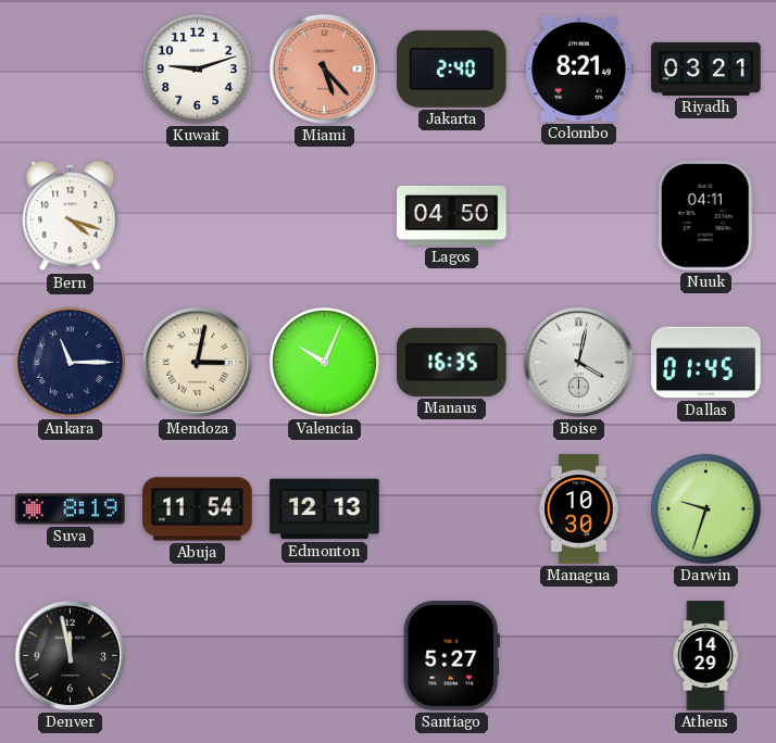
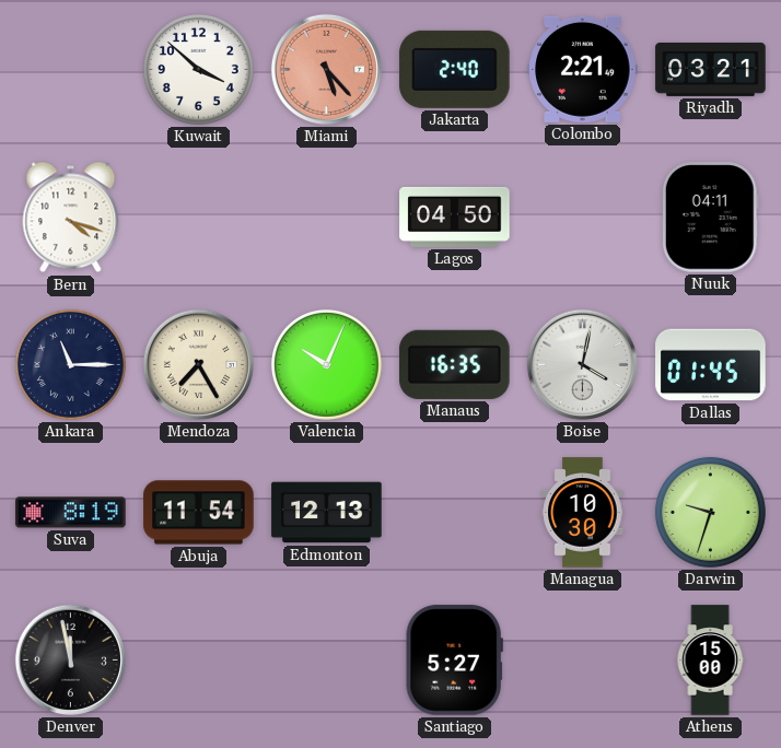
Kuwait: 9:12 -> 3:52 (198, 69)
Colombo: 8:21 -> 2:21 (583, 69)
Mendoza: 3:02 -> 7:25 (198, 364)
Athens: 14:29 -> 15:00 (710, 661)
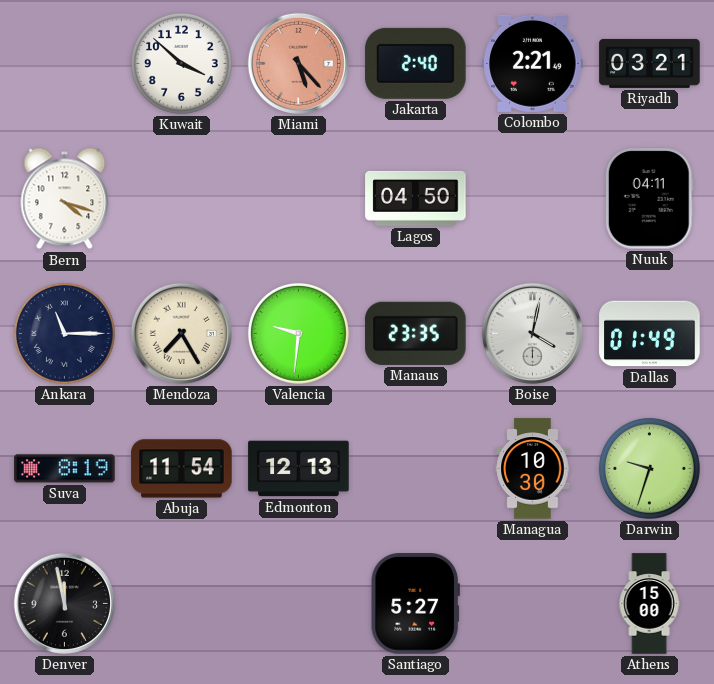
Valencia: 10:04 -> 9:31 (298, 333)
Manaus: 16:35 -> 23:35 (416, 333)
Dallas: 01:45 -> 01:49 (650, 334)
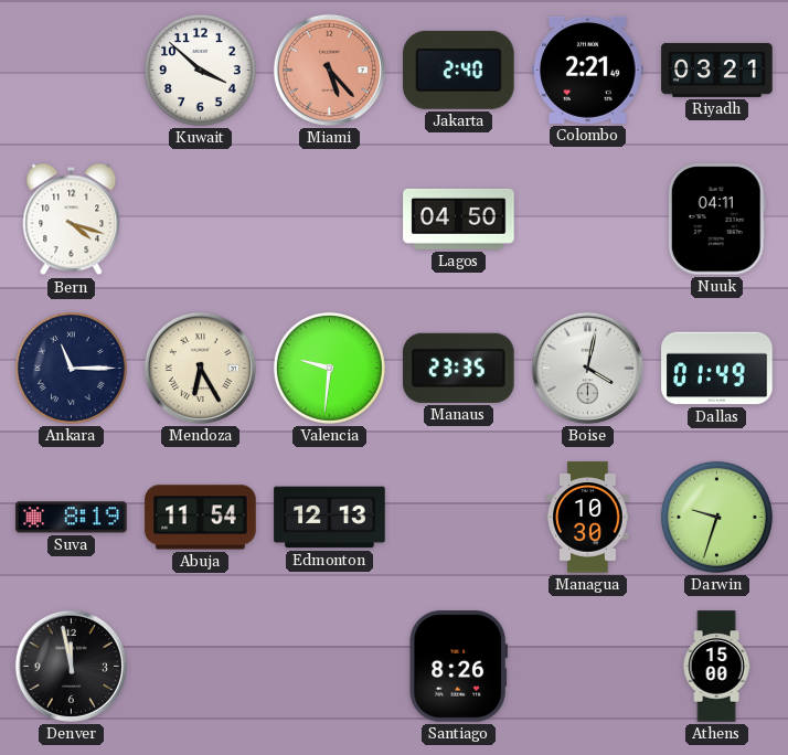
Mendoza: 7:25 -> 6:25 (200, 368)
Santiago: 5:27 -> 8:26 (458, 667)
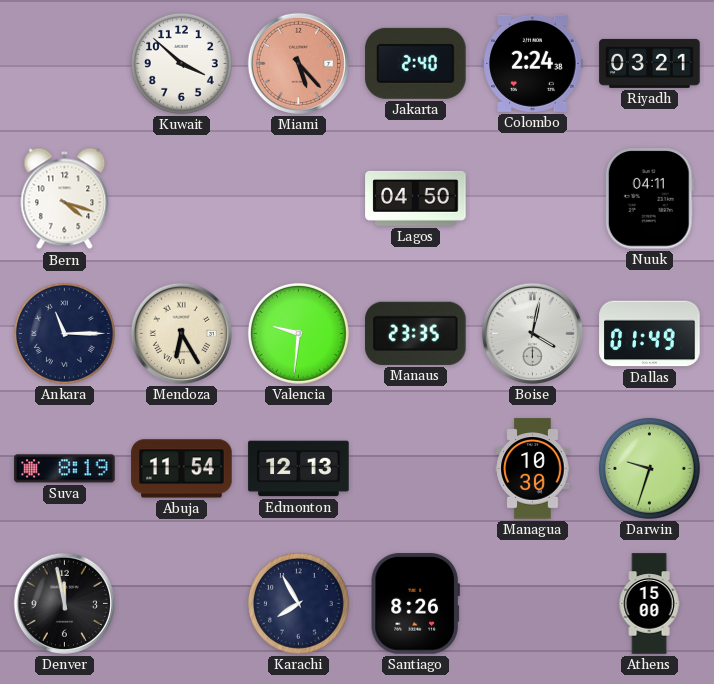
Colombo: 2:21 -> 2:24 (533, 63)
Karachi: none -> 7:55 (298, 603)
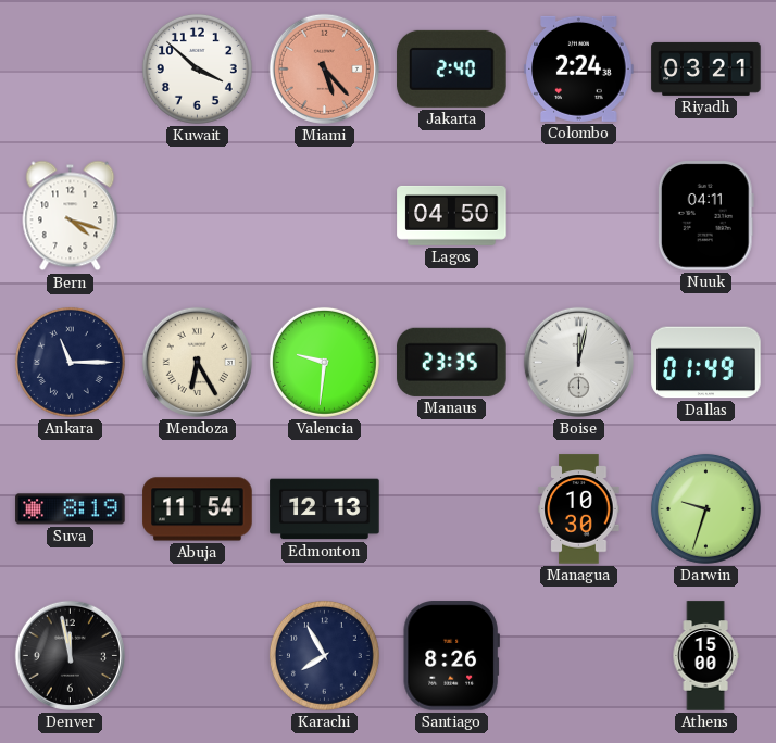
Boise: 4:02 -> 12:02 (578, 362)
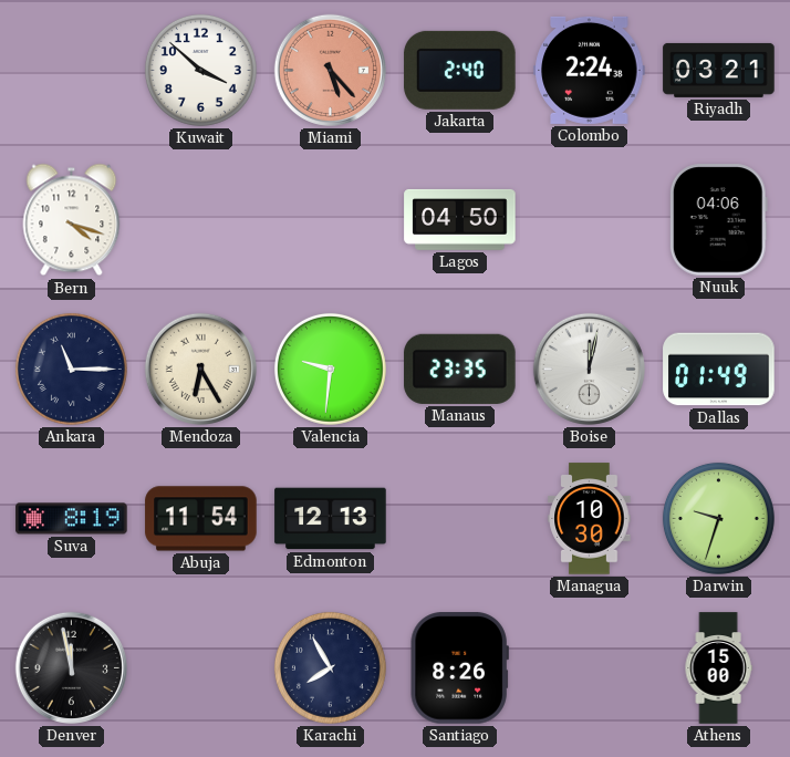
Nuuk: 04:11 -> 04:06 (718, 220)
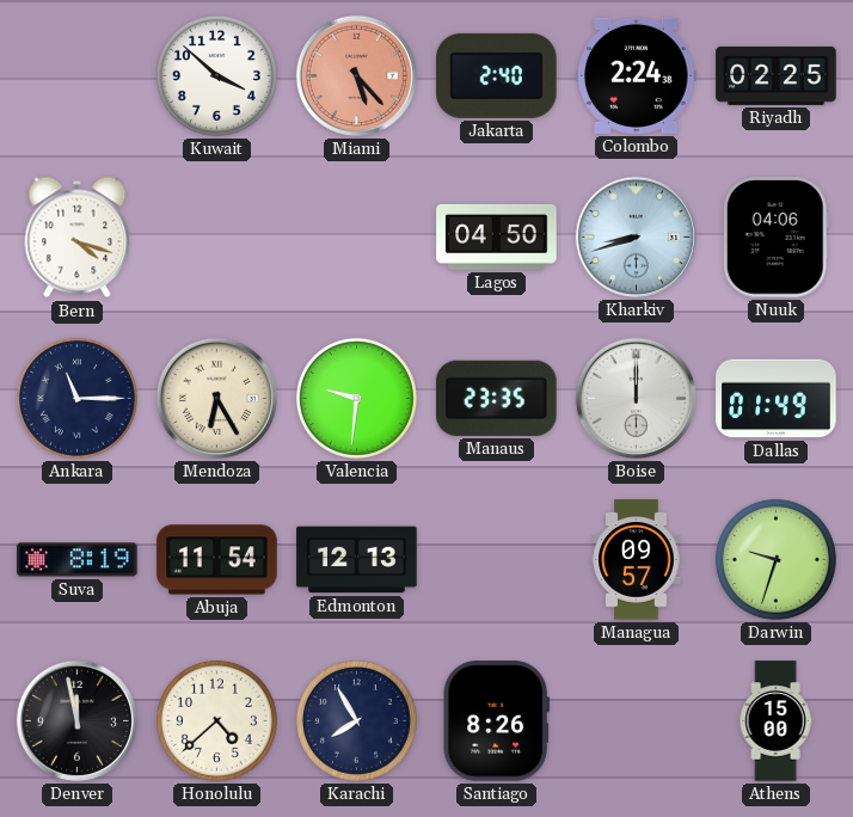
Riyadh: 03:21 -> 02:25 (777, 75)
Kharkiv: none -> 8:42 (636, 236)
Boise: 12:02 -> 12:00 (636, 398)
Managua: 10:30 -> 09:57 (637, 560)
Honolulu: none -> 4:38 (216, 720)
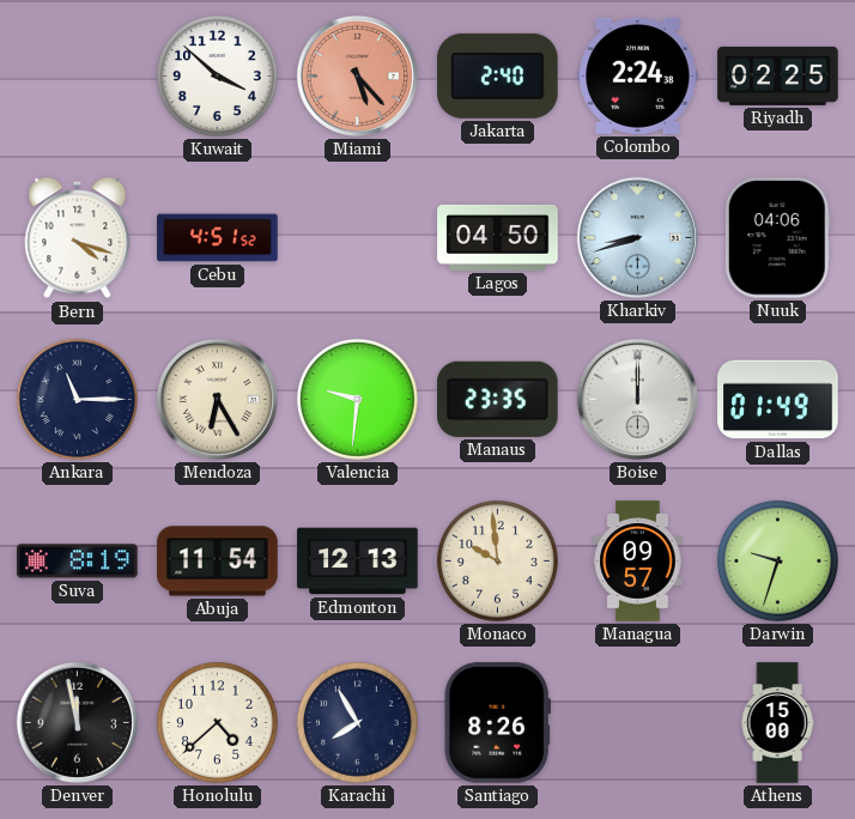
Cebu: none -> 4:51 (218, 238)
Monaco: none -> 9:59 (497, 560)
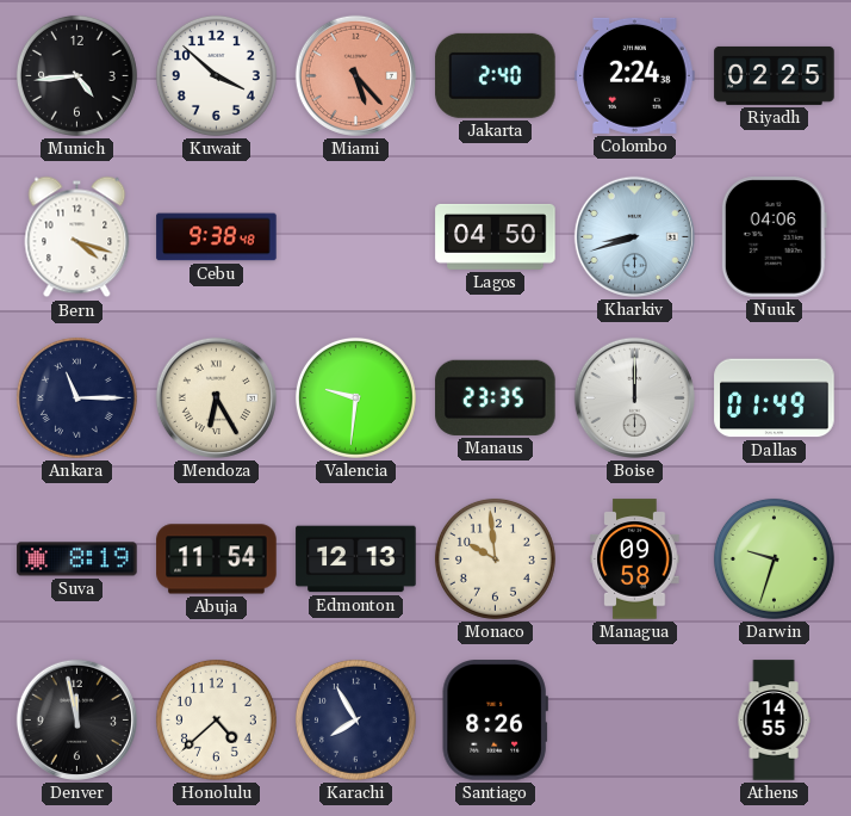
Munich: none -> 4:44 (76, 75)
Cebu: 4:51 -> 9:38 (217, 237)
Managua: 09:57 -> 09:58 (635, 560)
Athens: 15:00 -> 14:55 (774, 721)
